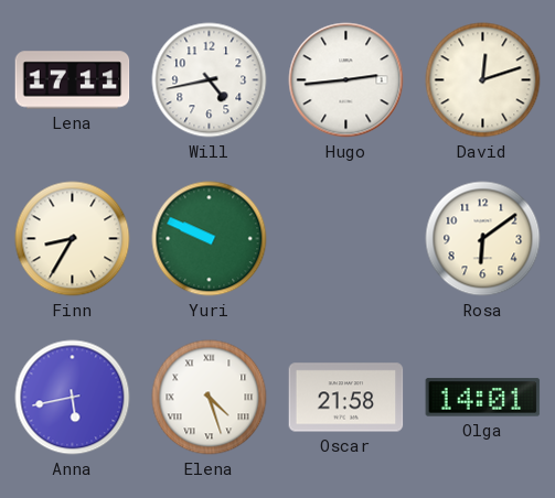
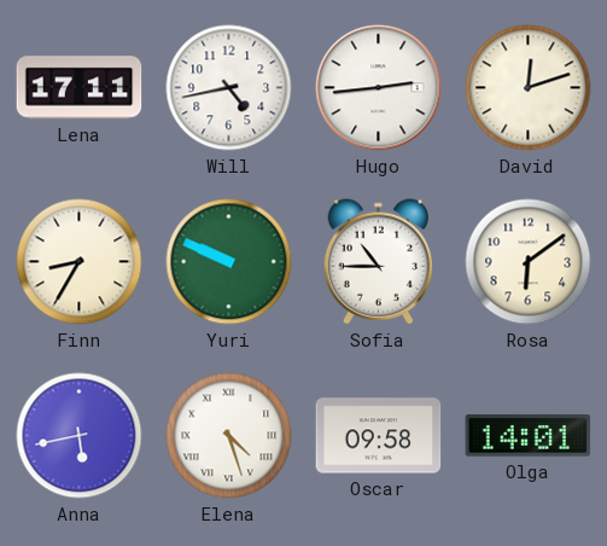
Sofia: none -> 10:45 (379, 262)
Oscar: 21:58 -> 09:58 (379, 436)
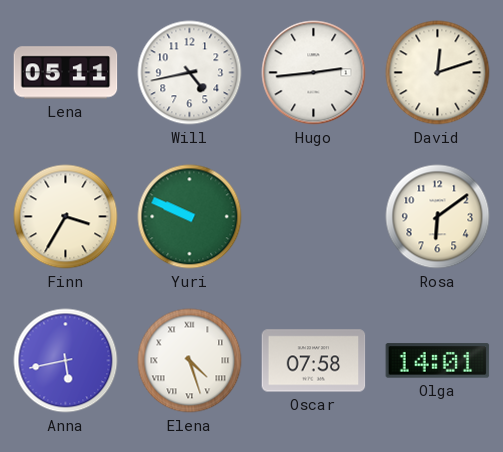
Lena: 17:11 -> 05:11 (66, 73)
Finn: 8:35 -> 3:35 (66, 217)
Sofia: 10:45 -> none (379, 262)
Oscar: 09:58 -> 07:58 (314, 361)
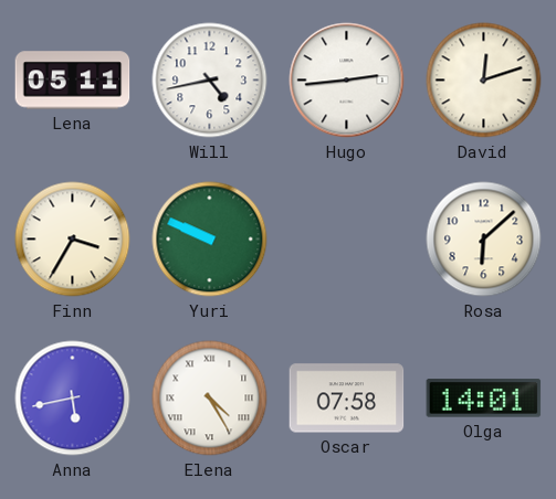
Rosa: 6:09 -> 6:08 (484, 240)
Elena: 4:27 -> 4:25 (210, 399)
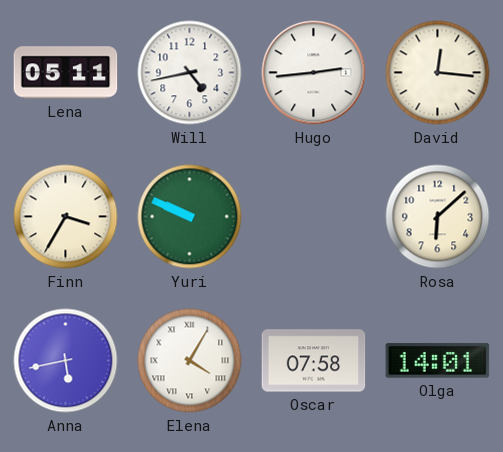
David: 12:12 -> 12:16 (438, 73)
Elena: 4:25 -> 4:05 (190, 361)
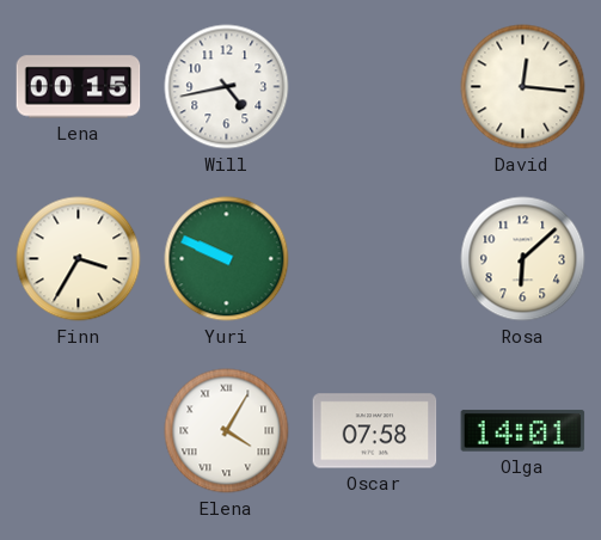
Lena: 05:11 -> 00:15 (79, 87)
Hugo: 2:44 -> none (314, 73)
Anna: 5:43 -> none (66, 361)
